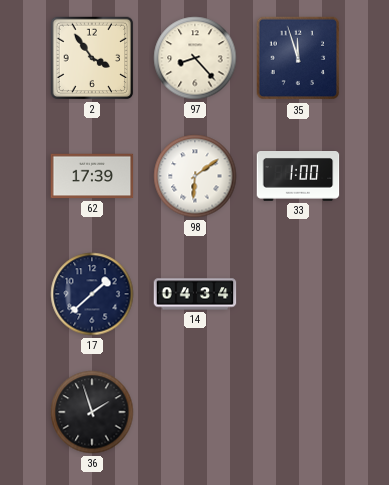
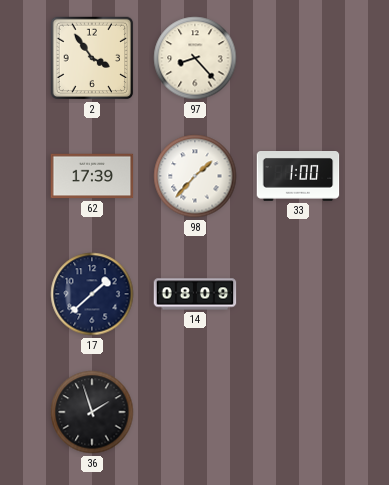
35: 11:57 -> none (298, 58)
98: 6:09 -> 1:37 (195, 176)
14: 04:34 -> 08:09 (195, 294)
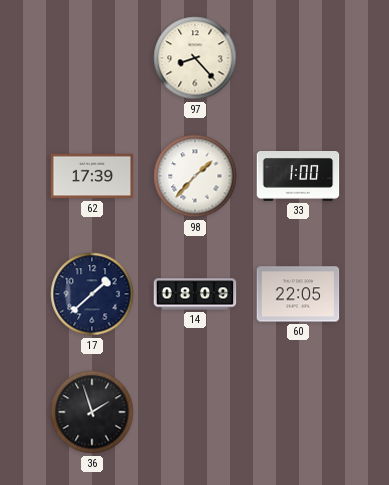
2: 3:54 -> none (92, 58)
60: none -> 22:05 (298, 294)
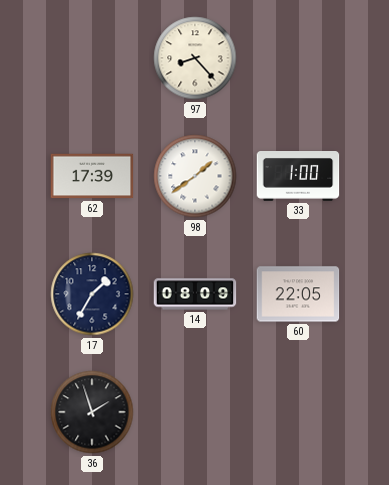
98: 1:37 -> 1:39 (195, 176)
17: 1:38 -> 1:35 (92, 294)
